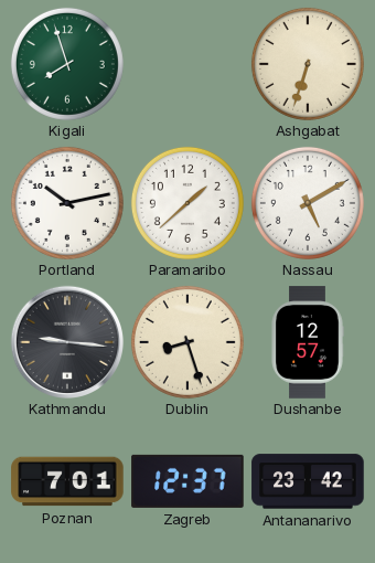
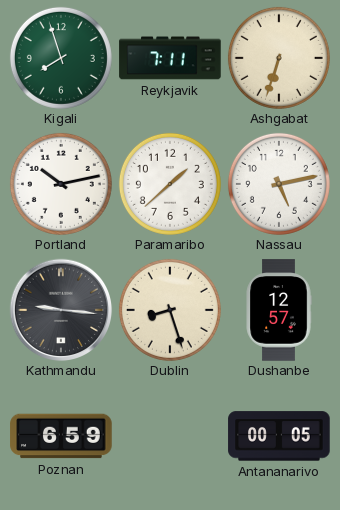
Reykjavik: none -> 7:11 (170, 58)
Nassau: 5:10 -> 5:13 (279, 184)
Poznan: 7:01 -> 6:59 (61, 436)
Zagreb: 12:37 -> none (187, 481)
Antananarivo: 23:42 -> 00:05 (279, 436)
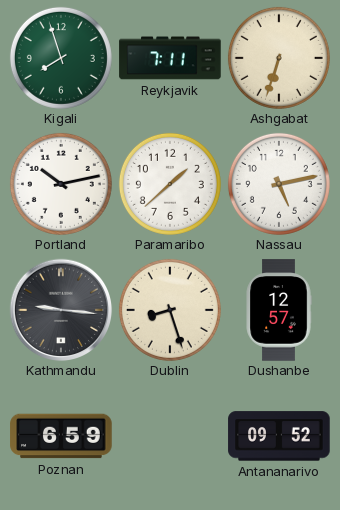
Antananarivo: 00:05 -> 09:52 (279, 436)
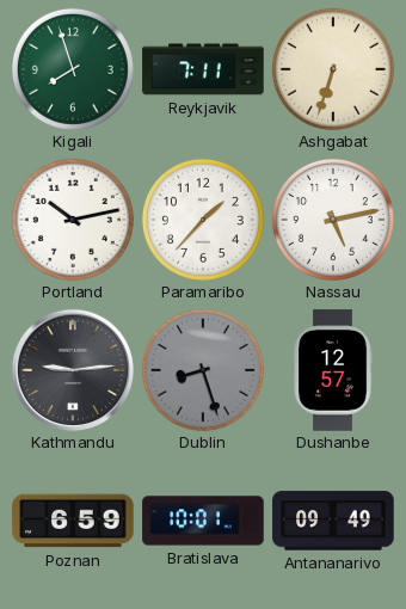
Paramaribo: 1:38 -> 1:37 (203, 220)
Kathmandu: 9:16 -> 9:14 (73, 370)
Dublin dial: cream -> grey (203, 370)
Bratislava: none -> 10:01 (203, 521)
Antananarivo: 09:52 -> 09:49 (333, 521)
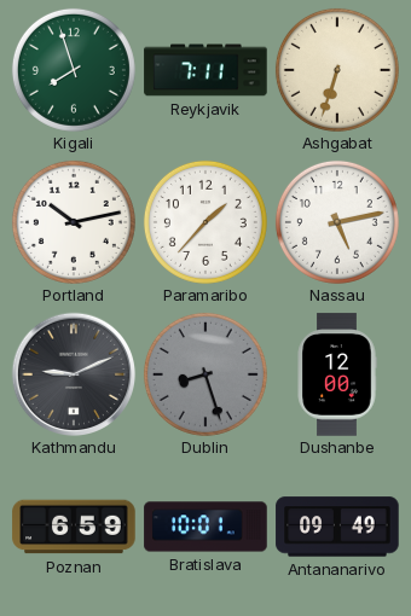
Kathmandu: 9:14 -> 9:11 (74, 374)
Dushanbe: 12:57 -> 12:00 (337, 374)
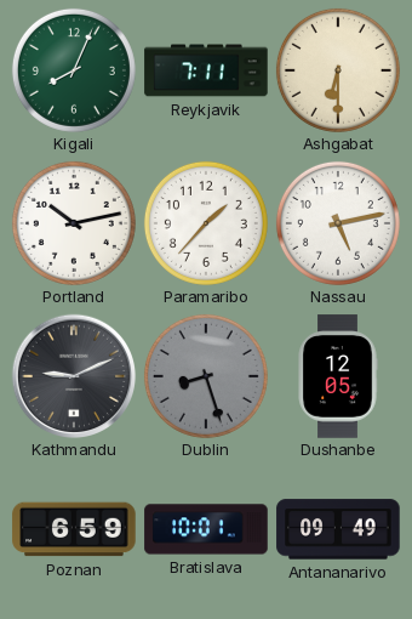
Kigali: 7:57 -> 8:04 (74, 70)
Ashgabat: 6:33 -> 6:30 (338, 70)
Dushanbe: 12:00 -> 12:05 (338, 376)
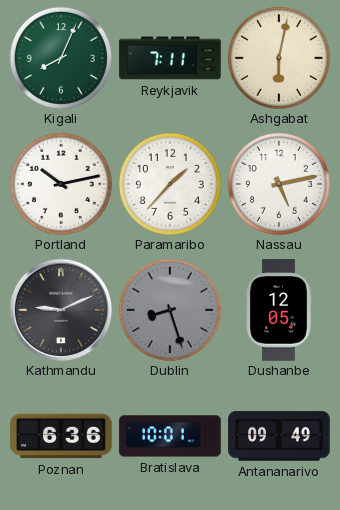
Ashgabat: 6:30 -> 6:02 (279, 58)
Poznan: 6:59 -> 6:36 (61, 436)
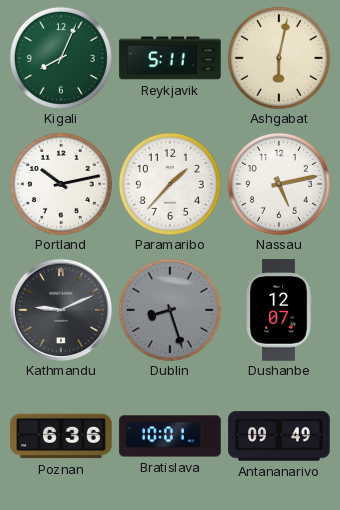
Reykjavik: 7:11 -> 5:11 (170, 58)
Dushanbe: 12:05 -> 12:07 (279, 310)
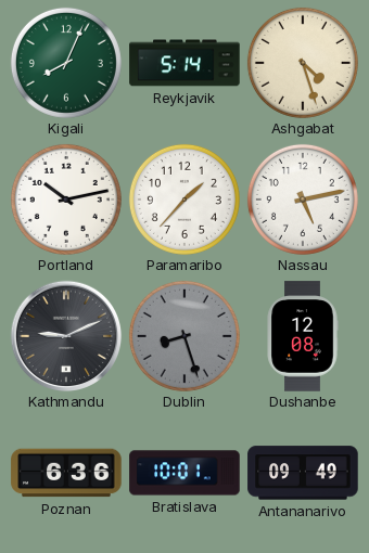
Reykjavik: 5:11 -> 5:14 (184, 63)
Ashgabat: 6:02 -> 4:27 (303, 63)
Dushanbe: 12:07 -> 12:08 (303, 336)
